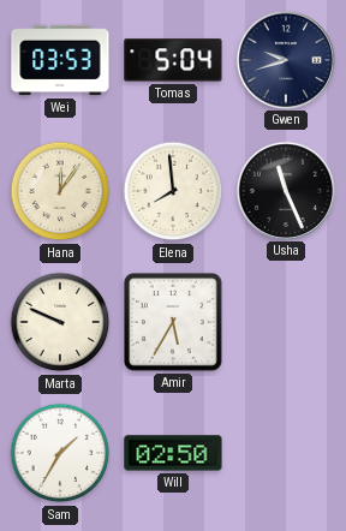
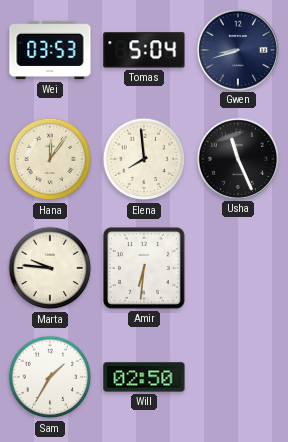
Gwen: 9:42 -> 8:42 (237, 49)
Marta: 9:49 -> 9:46 (50, 268)
Amir: 5:35 -> 6:31 (144, 268)
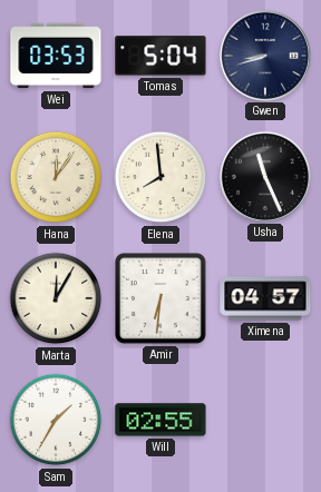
Marta: 9:46 -> 12:05 (56, 298)
Ximena: none -> 04:57 (265, 298)
Will: 02:50 -> 02:55 (160, 420)
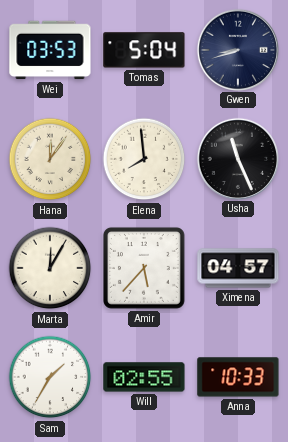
Amir: 6:31 -> 5:37 (144, 268)
Anna: none -> 10:33 (238, 377)
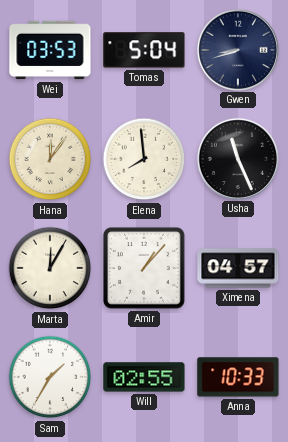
Amir: 5:37 -> 1:07 (144, 268)
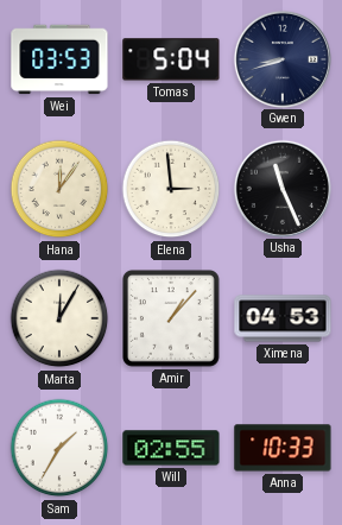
Elena: 7:59 -> 2:59 (171, 189)
Ximena: 04:57 -> 04:53 (283, 318)
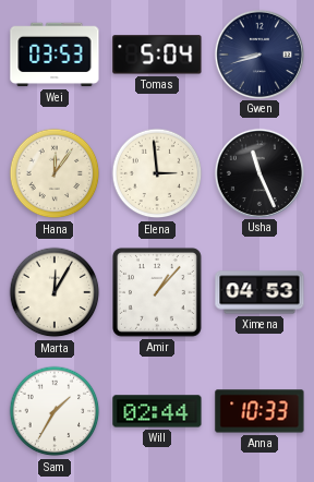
Will: 02:55 -> 02:44 (157, 411)
